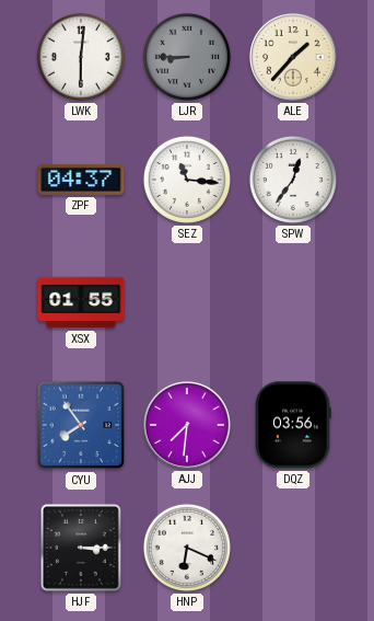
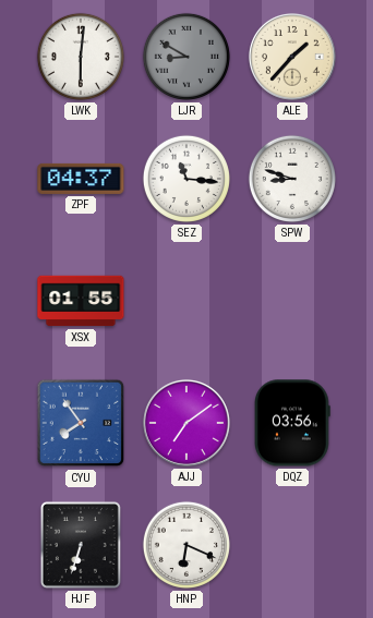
LJR: 8:45 -> 8:50 (186, 57)
SPW: 12:36 -> 8:48 (292, 179)
AJJ: 7:31 -> 7:09 (186, 423)
HJF: 3:15 -> 6:33 (81, 545)
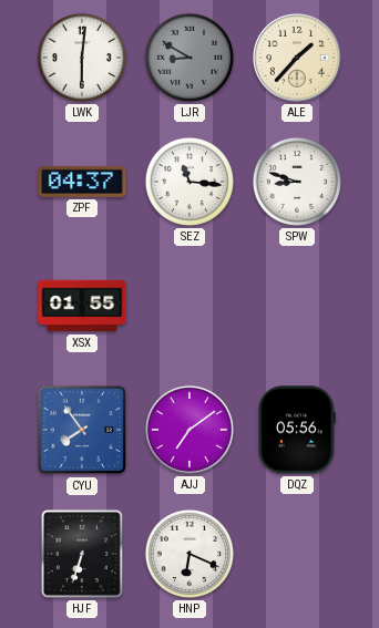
DQZ: 03:56 -> 05:56 (298, 430)
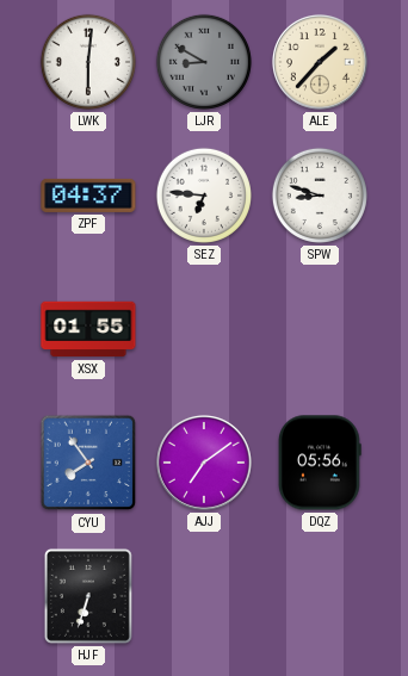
SEZ: 11:16 -> 6:46 (204, 196)
HNP: 6:19 -> none (189, 554)
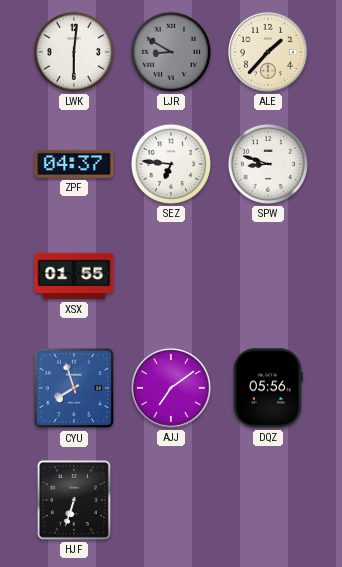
CYU: 7:54 -> 7:57 (74, 388)
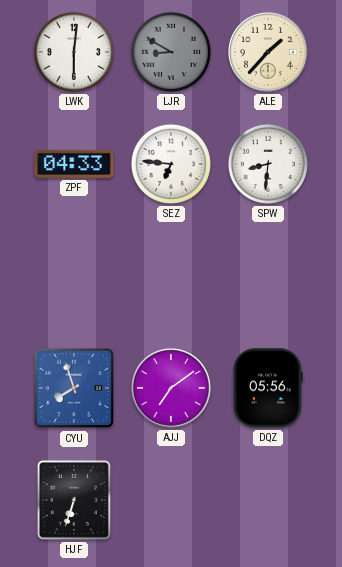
ZPF: 04:37 -> 04:33 (74, 164)
SPW: 8:48 -> 8:31 (268, 164)
XSX: 01:55 -> none (74, 276)
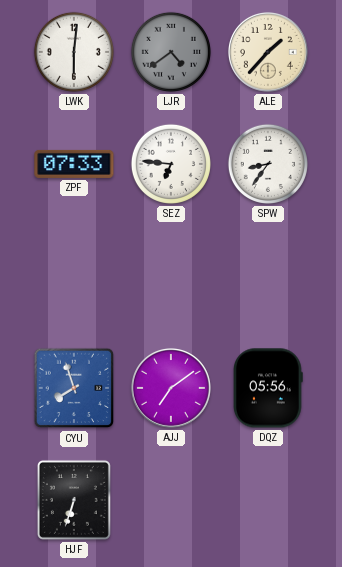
LJR: 8:50 -> 4:39 (171, 52)
ZPF: 04:33 -> 07:33 (74, 164)
SPW: 8:31 -> 8:36 (268, 164)
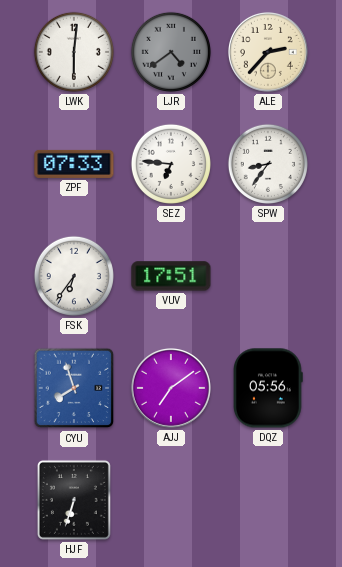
ALE: 1:37 -> 2:37 (268, 52)
FSK: none -> 6:36 (74, 276)
VUV: none -> 17:51 (171, 276)
